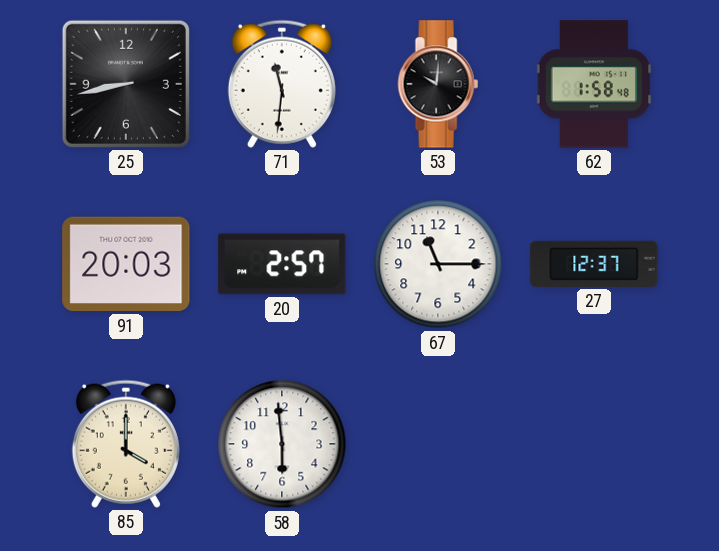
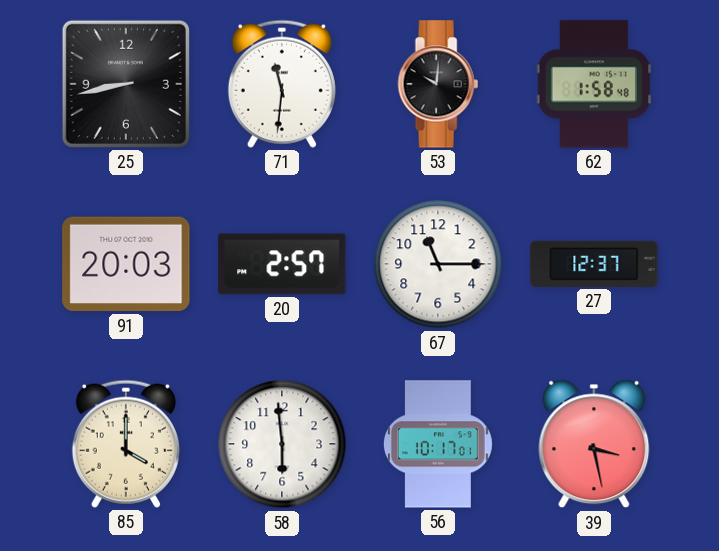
56: none -> 10:17 (438, 444)
39: none -> 3:28 (594, 444)
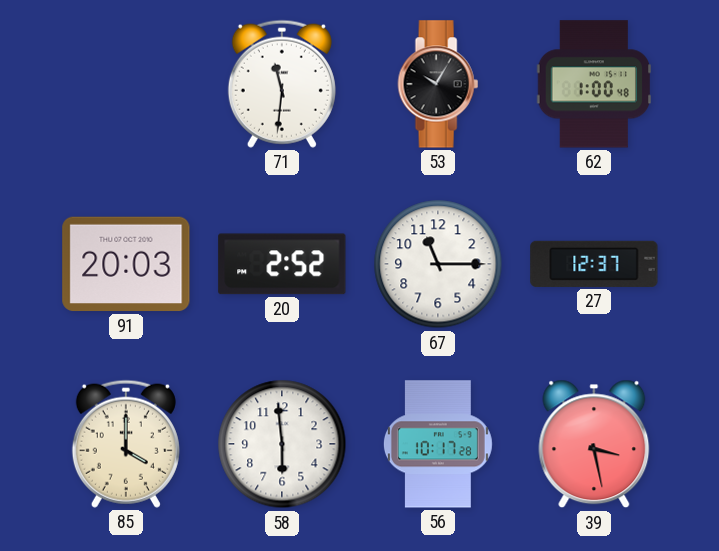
25: 8:43 -> none (126, 84)
53: 10:01 -> 10:05 (438, 84)
62: 1:58 -> 1:00 (594, 84)
20: 2:57 -> 2:52 (282, 264)
56: 10:17:01 -> 10:17:28 (438, 444)
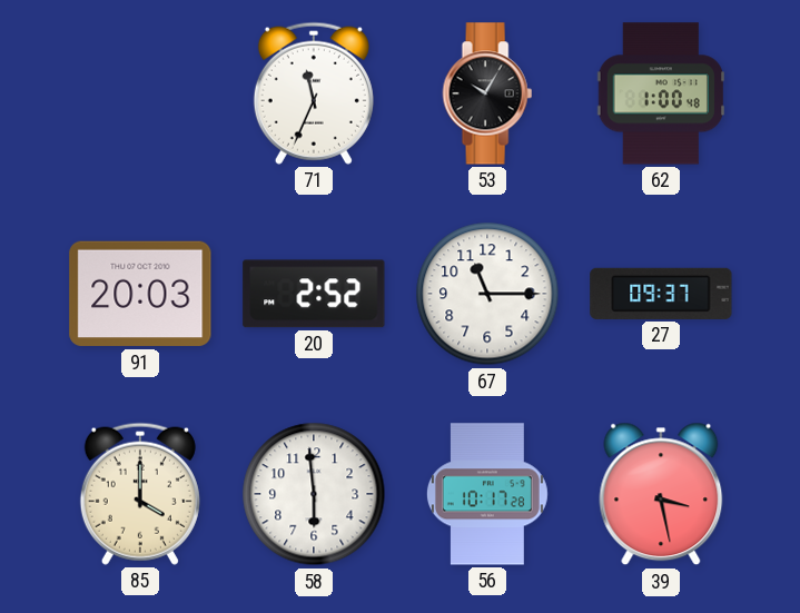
71: 11:31 -> 11:34 (314, 93)
27: 12:37 -> 09:37 (661, 294)
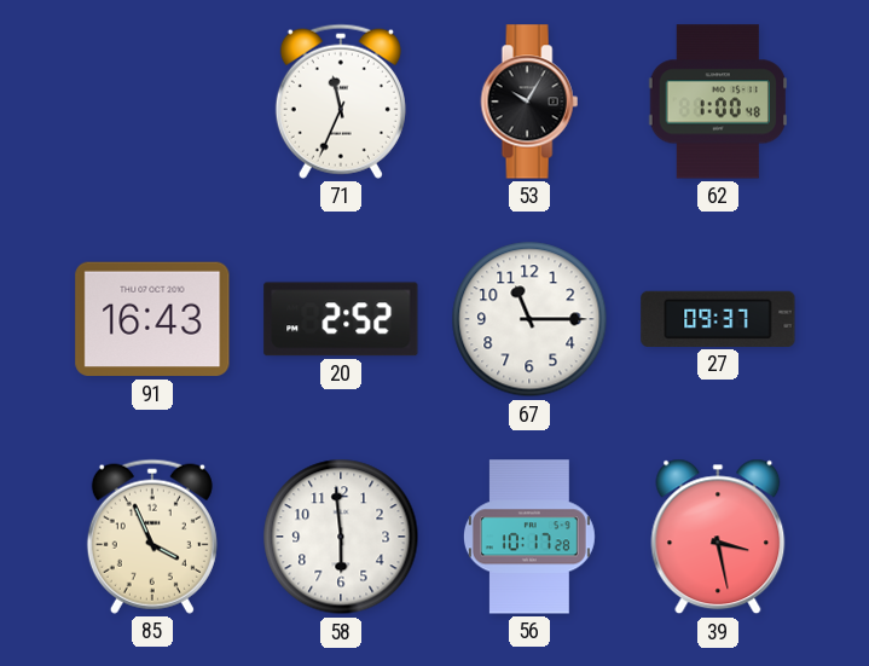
91: 20:03 -> 16:43 (152, 319)
85: 4:00 -> 3:56 (152, 537)
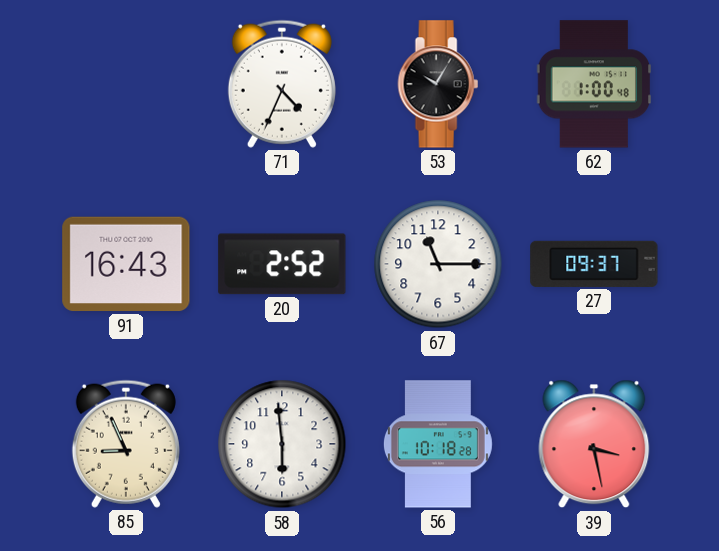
71: 11:34 -> 4:34 (282, 84)
85: 3:56 -> 8:56 (126, 444)
56: 10:17 -> 10:18 (438, 444)
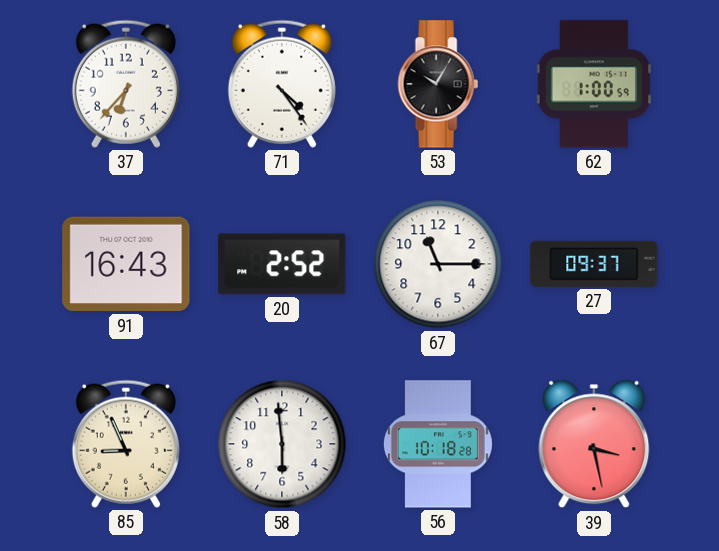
37: none -> 6:37 (126, 84)
71: 4:34 -> 4:24 (282, 84)
62: 1:00:48 -> 1:00:59 (594, 84)
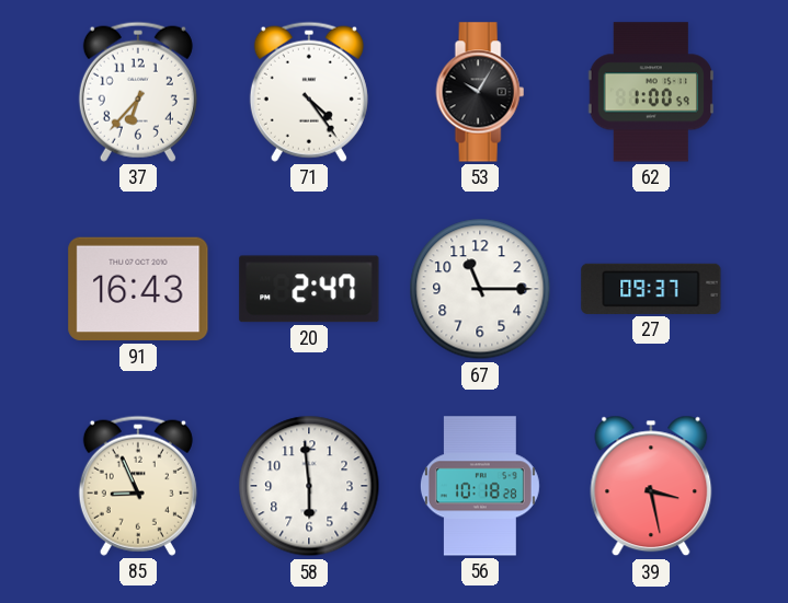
20: 2:52 -> 2:47 (309, 289)
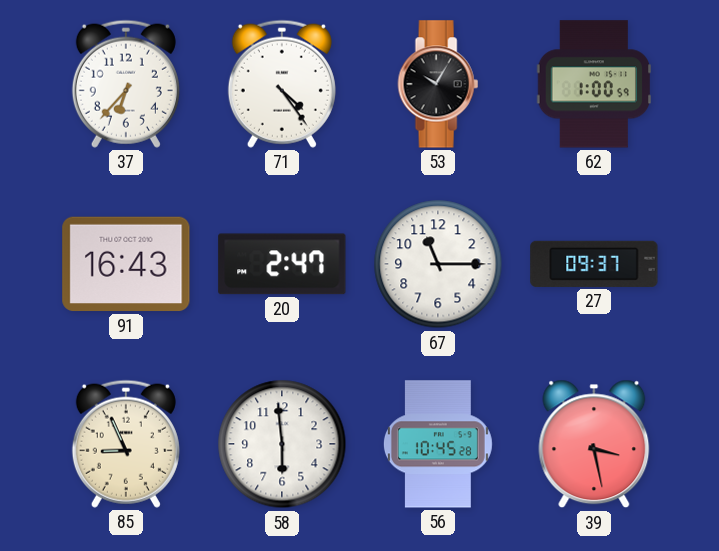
56: 10:18 -> 10:45 (438, 444)
